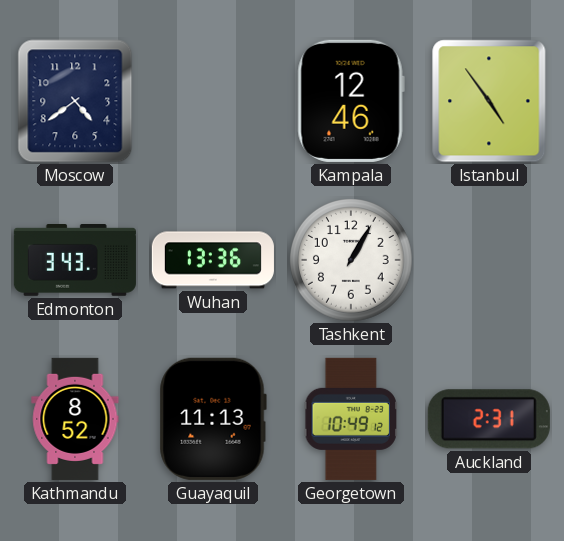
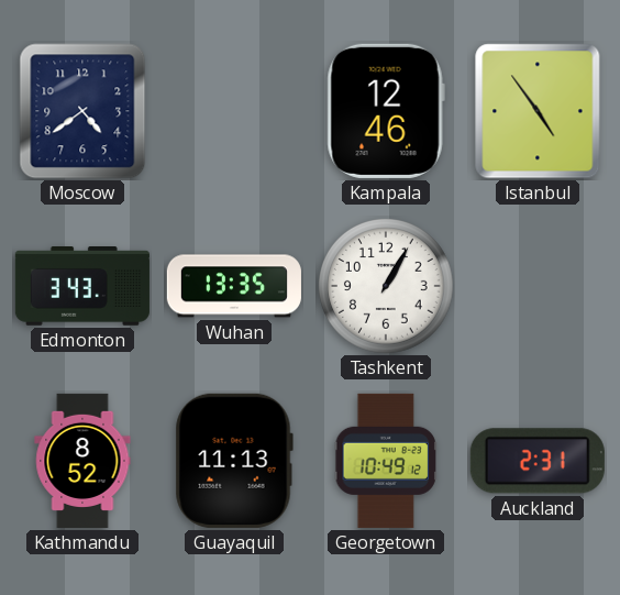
Wuhan: 13:36 -> 13:35 (234, 286)
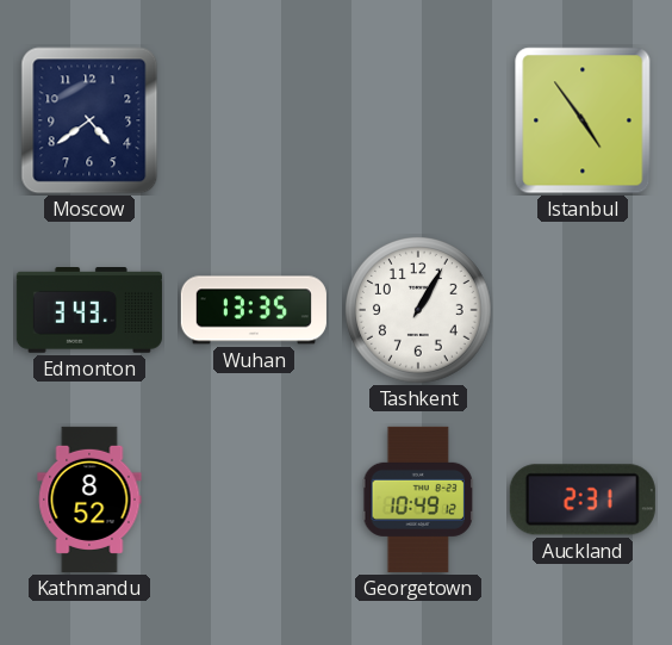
Kampala: 12:46 -> none (386, 111)
Guayaquil: 11:13 -> none (234, 461)
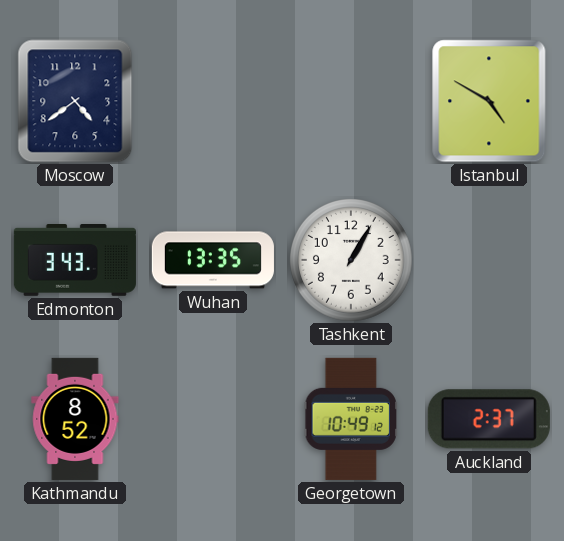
Istanbul: 4:54 -> 4:50 (489, 101)
Auckland: 2:31 -> 2:37 (489, 419)
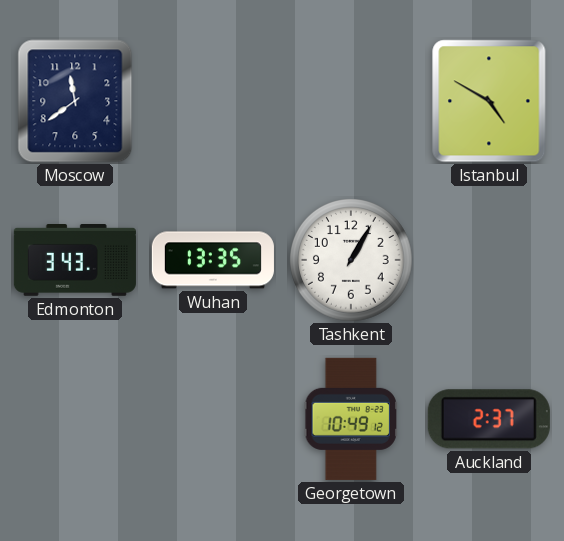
Moscow: 4:39 -> 11:39 (75, 101)
Kathmandu: 8:52 -> none (75, 419)
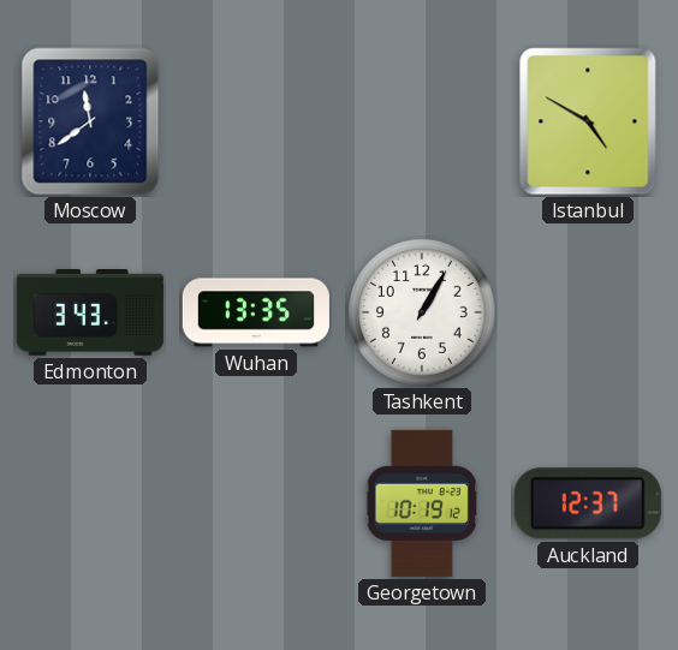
Georgetown: 10:49 -> 10:19 (421, 503)
Auckland: 2:37 -> 12:37 (588, 503)
